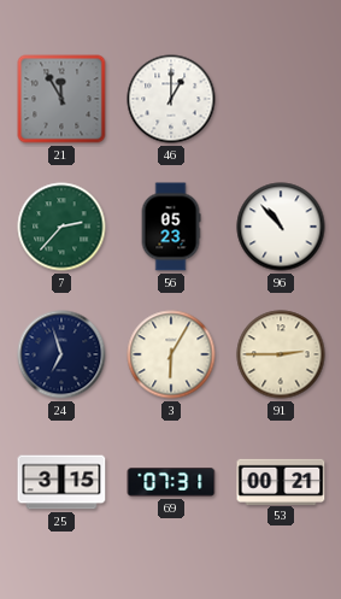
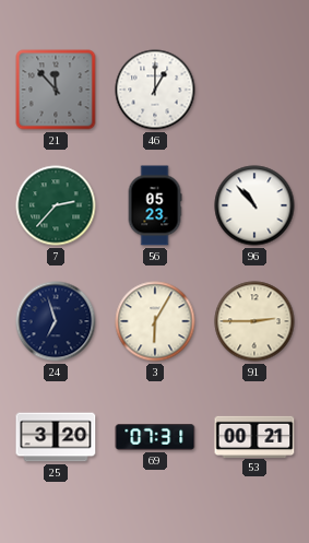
21: 11:55 -> 11:53 (56, 90)
25: 3:15 -> 3:20 (56, 437)
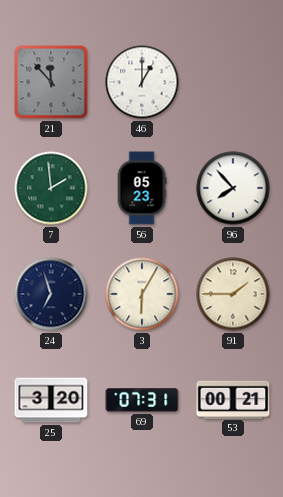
7: 2:37 -> 1:59 (51, 188)
96: 10:53 -> 7:53 (233, 188)
91: 2:45 -> 1:45 (233, 294)
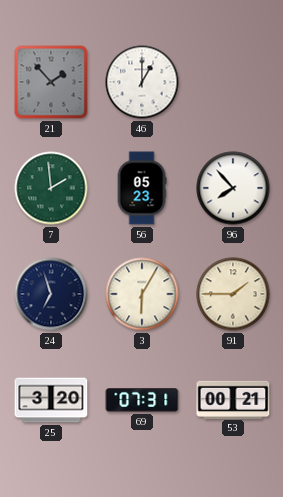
21: 11:53 -> 1:53 (51, 82)
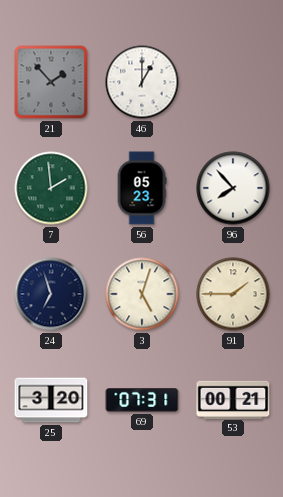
3: 6:05 -> 5:03 (142, 294)
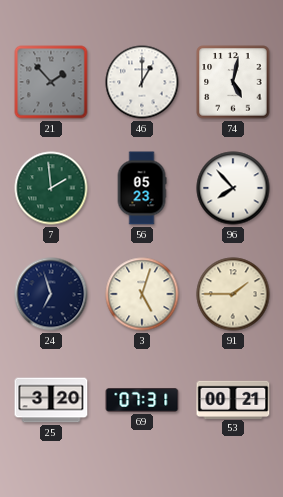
74: none -> 5:02 (233, 82)
